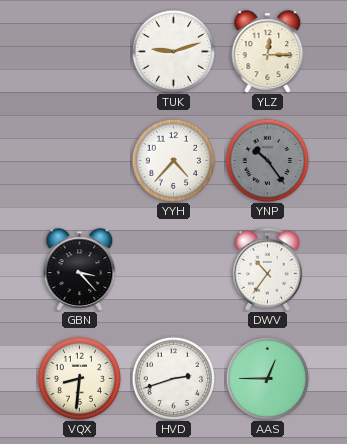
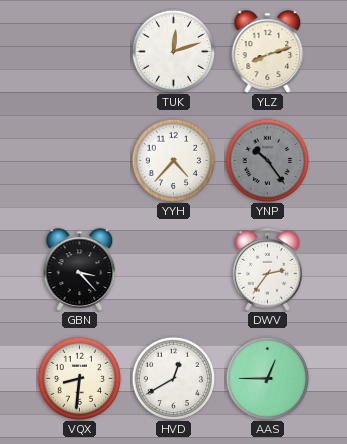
TUK: 9:12 -> 12:12 (173, 51)
YLZ: 12:15 -> 8:12 (268, 52)
DWV: 10:36 -> 2:36 (268, 270)
HVD: 2:42 -> 12:40 (173, 378)
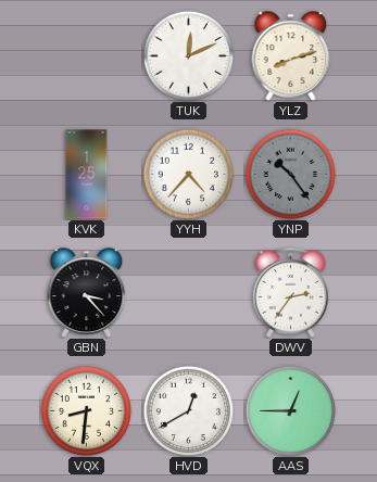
TUK: 12:12 -> 12:11 (188, 55)
KVK: none -> 1:25 (87, 175)
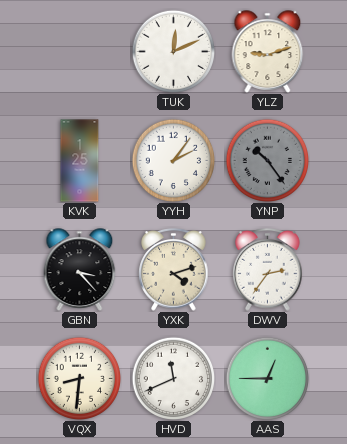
YLZ: 8:12 -> 9:12 (268, 52)
YYH: 4:37 -> 2:06 (173, 160)
YXK: none -> 4:12 (174, 270)
HVD: 12:40 -> 11:41 (173, 378)
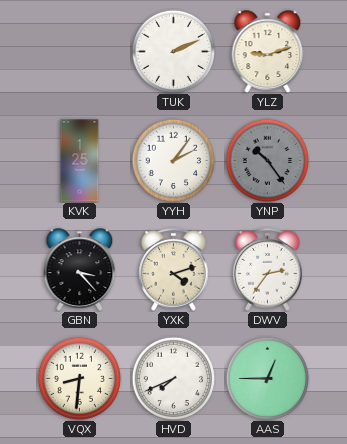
TUK: 12:11 -> 2:11 (173, 51)
HVD: 11:41 -> 7:41 (173, 378)
